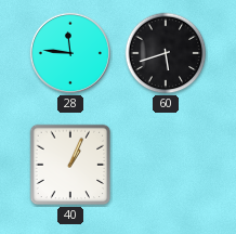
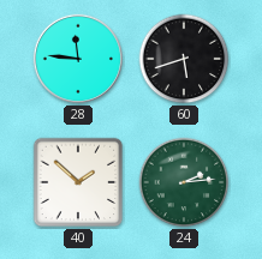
40: 1:04 -> 1:52 (78, 182)
24: none -> 2:14 (184, 182)
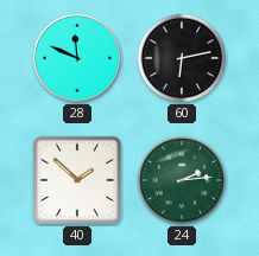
28: 11:46 -> 11:49 (77, 58)
60: 5:42 -> 6:13 (182, 58)
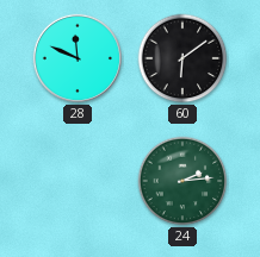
60: 6:13 -> 6:09 (182, 58)
40: 1:52 -> none (77, 180)
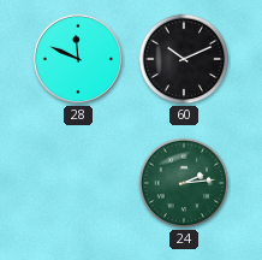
60: 6:09 -> 10:11 (184, 59)
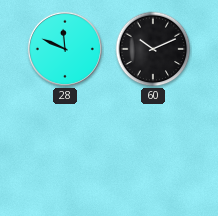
24: 2:14 -> none (184, 183)
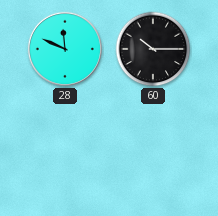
60: 10:11 -> 10:15 (153, 49)
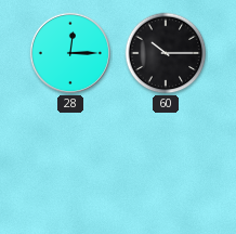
28: 11:49 -> 12:15 (70, 53)
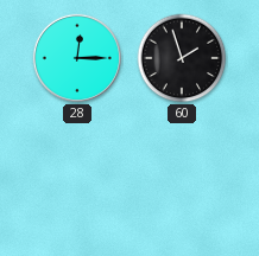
60: 10:15 -> 1:57 (182, 58)
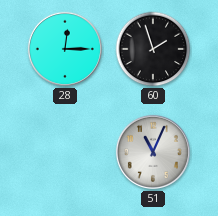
51: none -> 11:04 (153, 152)
